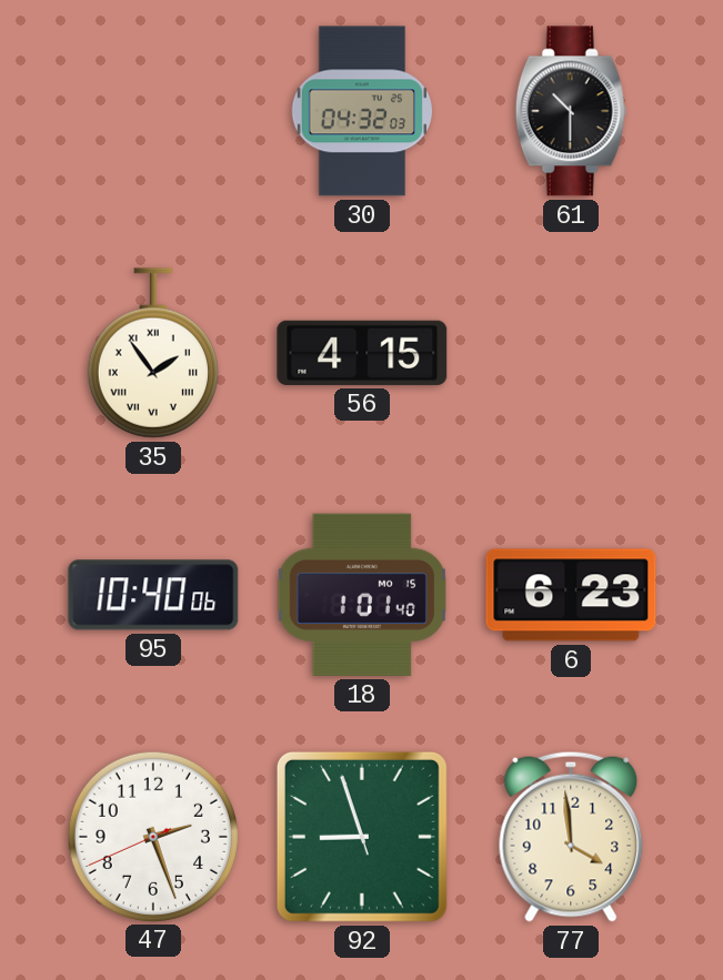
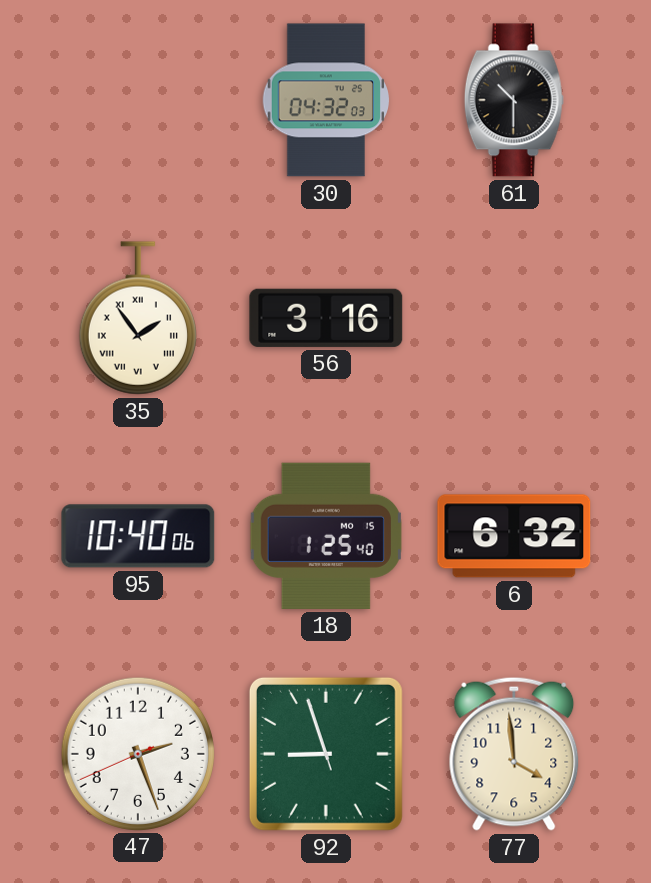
56: 4:15 -> 3:16 (326, 318)
18: 1:01 -> 1:25 (326, 536)
6: 6:23 -> 6:32 (514, 536)
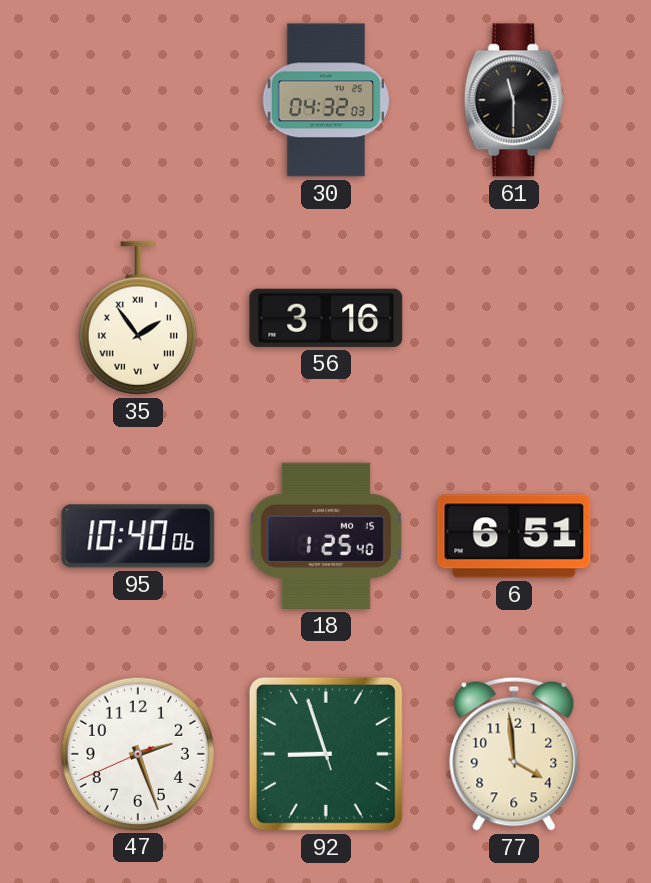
61: 10:30 -> 11:30 (514, 100)
6: 6:32 -> 6:51 (514, 536)
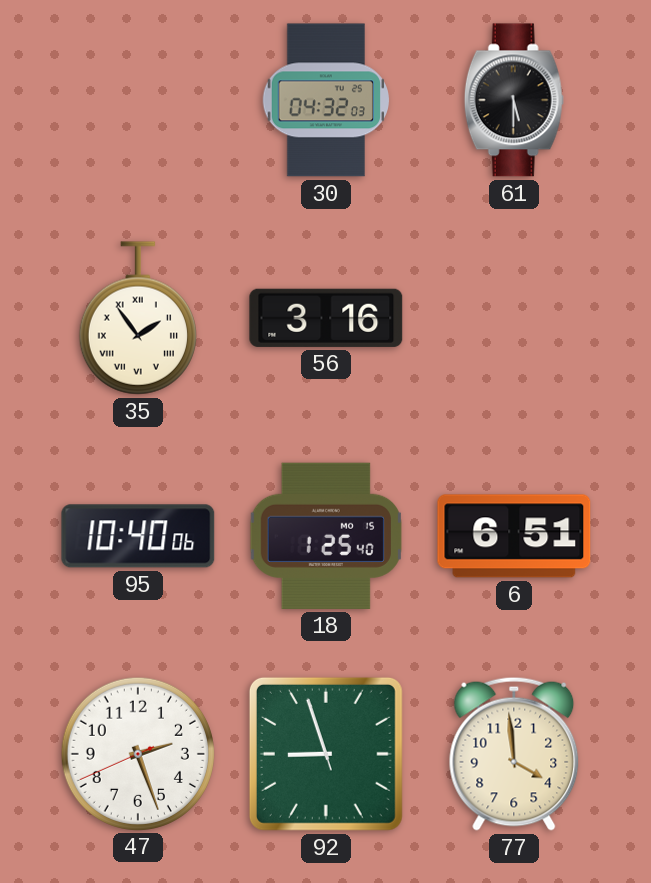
61: 11:30 -> 5:30 (514, 100)
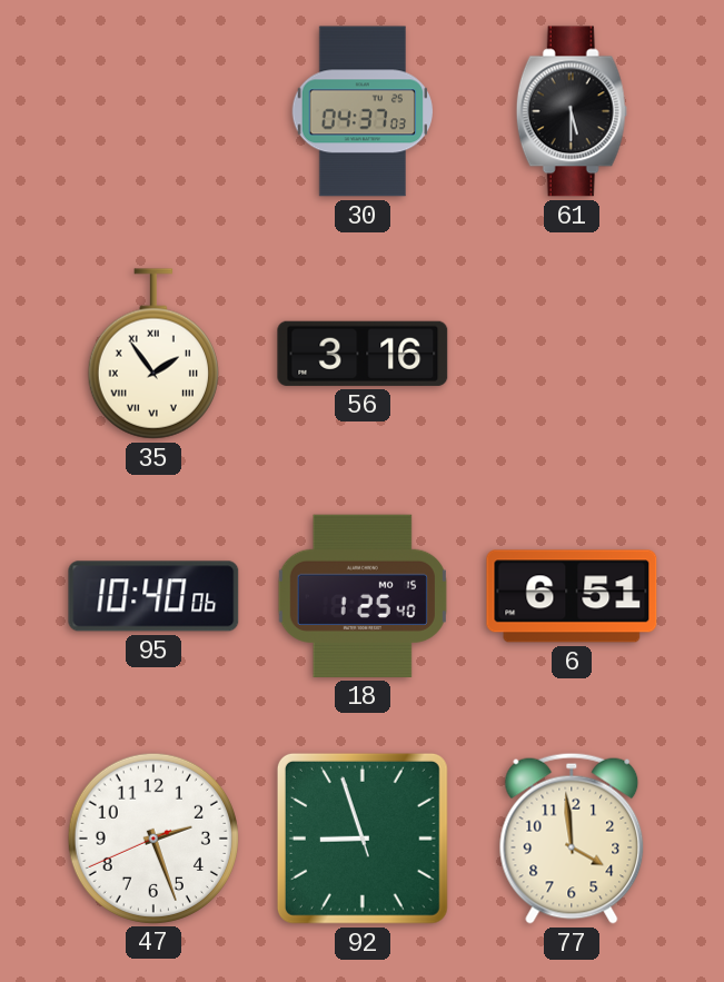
30: 04:32 -> 04:37 (361, 111)
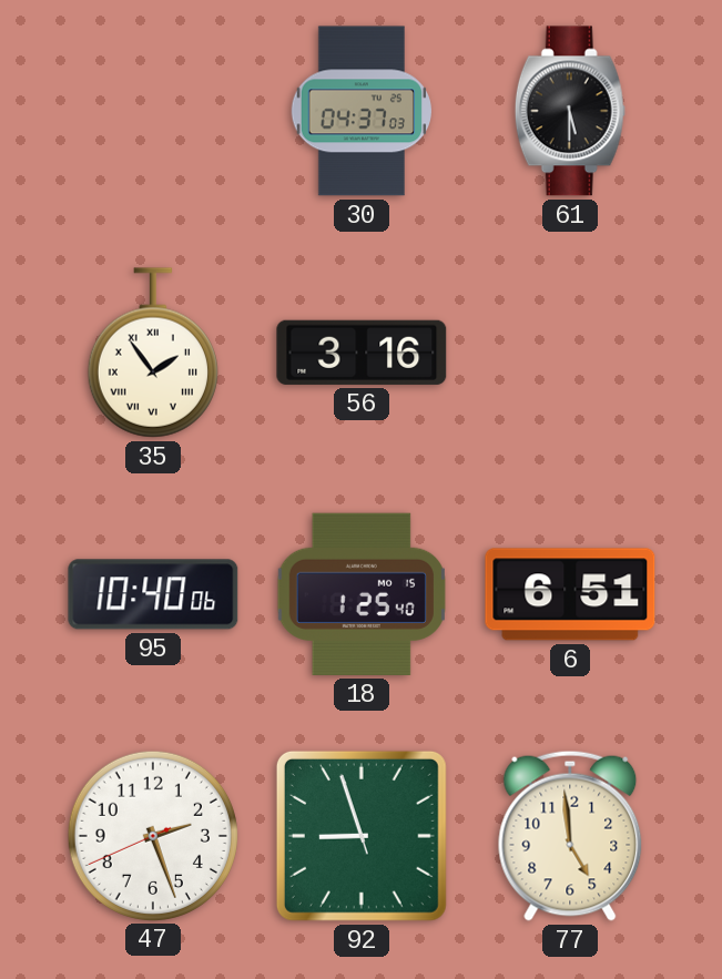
77: 3:59 -> 4:59 (570, 836)
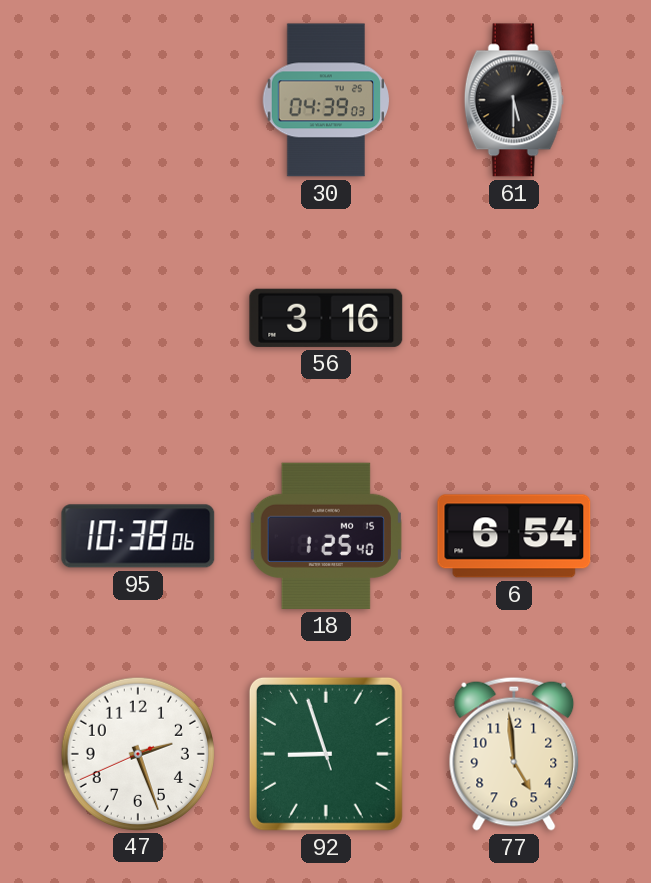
30: 04:37 -> 04:39 (325, 100)
35: 1:54 -> none (153, 353)
95: 10:40 -> 10:38 (138, 536)
6: 6:51 -> 6:54 (514, 536)
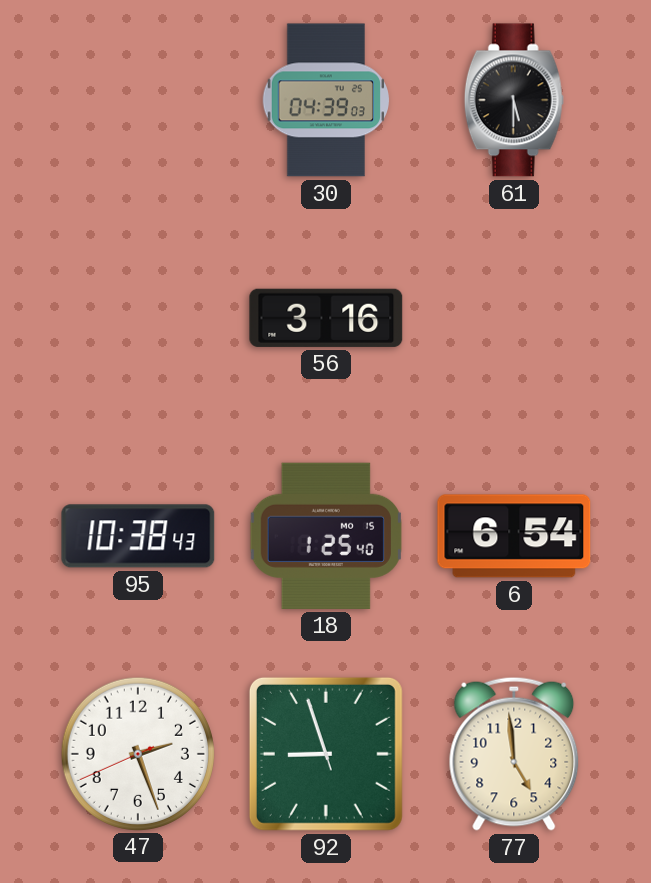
95: 10:38:06 -> 10:38:43 (138, 536)
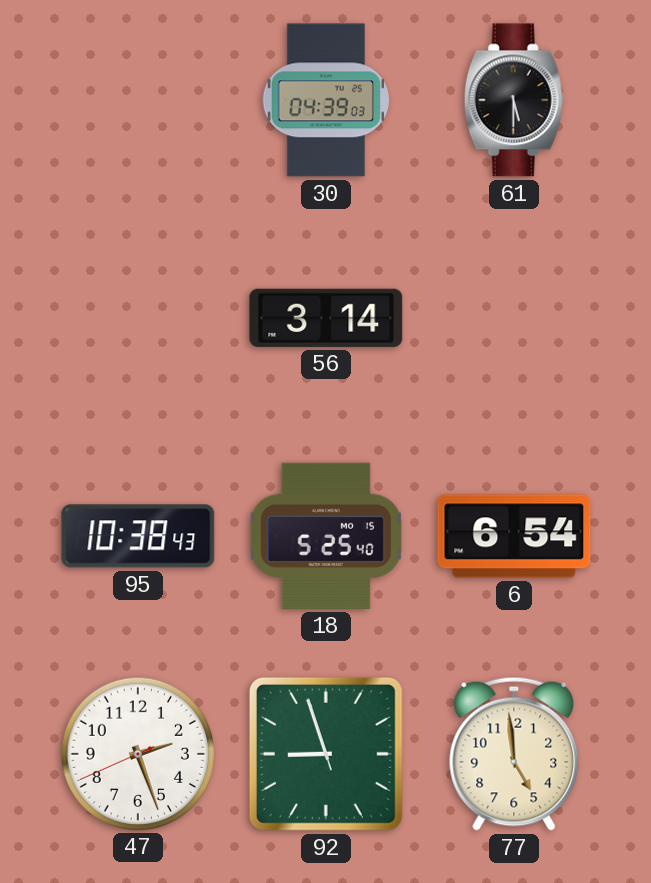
56: 3:16 -> 3:14 (326, 318)
18: 1:25 -> 5:25 (326, 536)
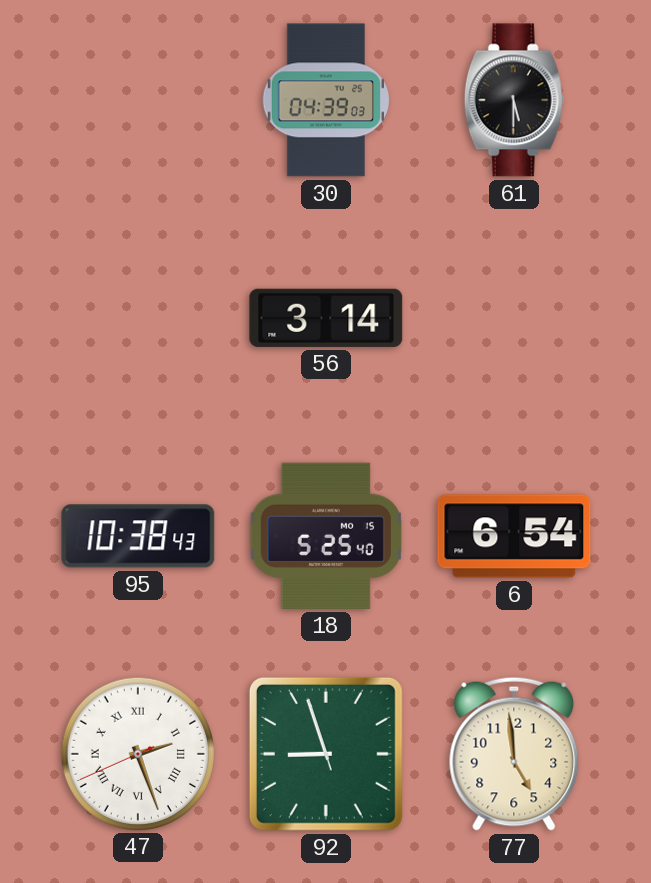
47 numerals: Arabic -> Roman (137, 753)
